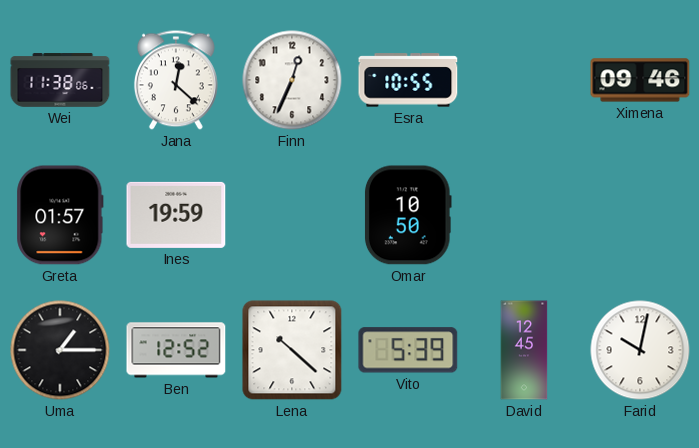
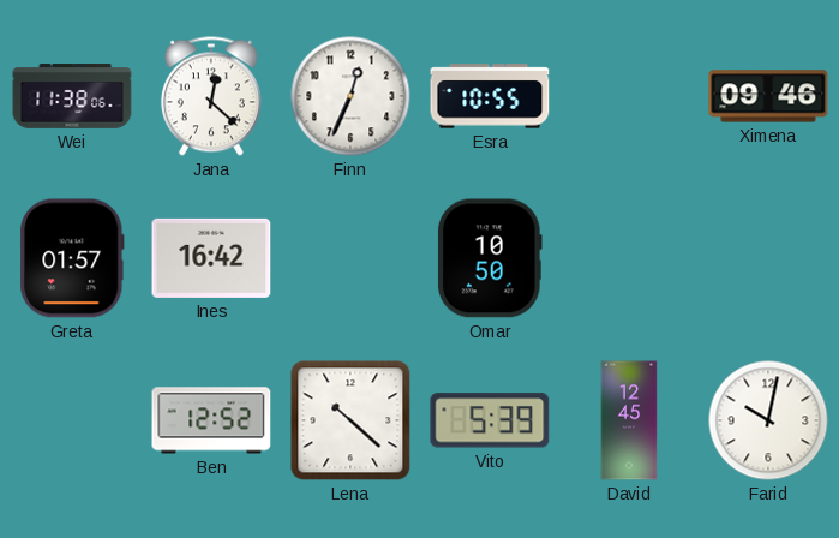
Ines: 19:59 -> 16:42 (211, 258)
Uma: 1:15 -> none (60, 350)
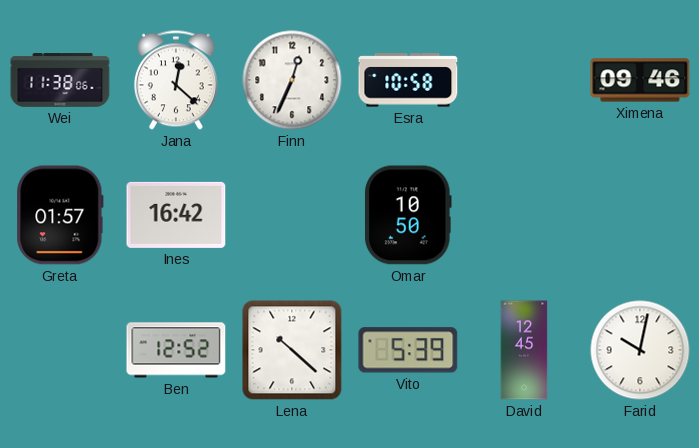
Esra: 10:55 -> 10:58 (408, 80)
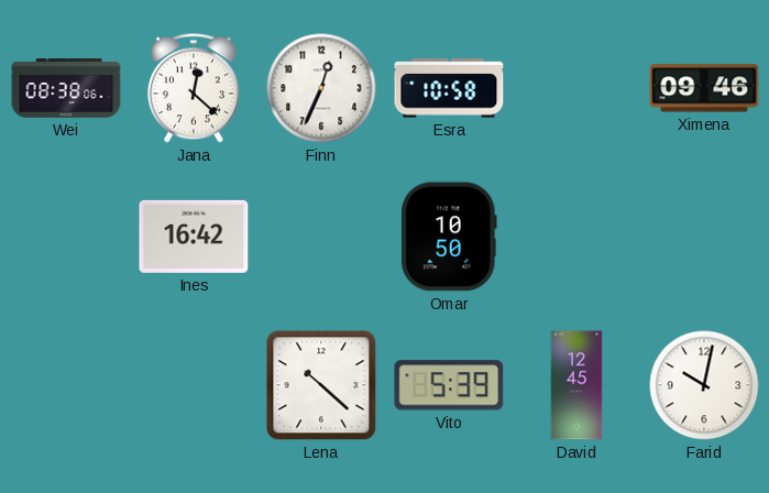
Wei: 11:38 -> 08:38 (66, 88)
Greta: 01:57 -> none (60, 215)
Ben: 12:52 -> none (176, 350)
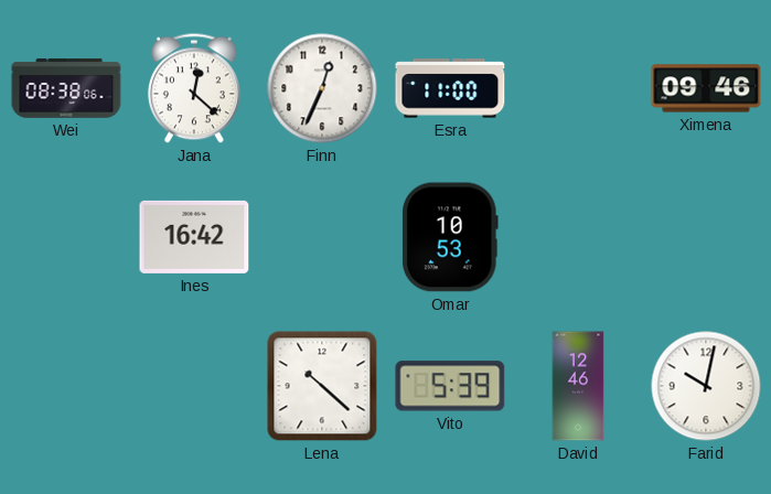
Esra: 10:58 -> 11:00 (450, 88)
Omar: 10:50 -> 10:53 (450, 237)
David: 12:45 -> 12:46 (578, 386)
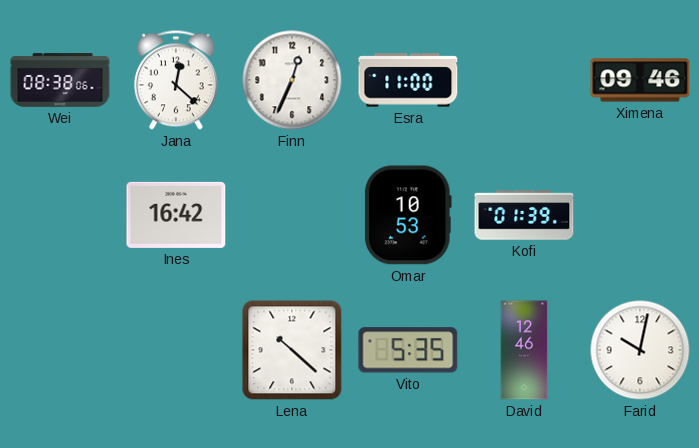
Kofi: none -> 01:39 (524, 215)
Vito: 5:39 -> 5:35 (408, 350)
